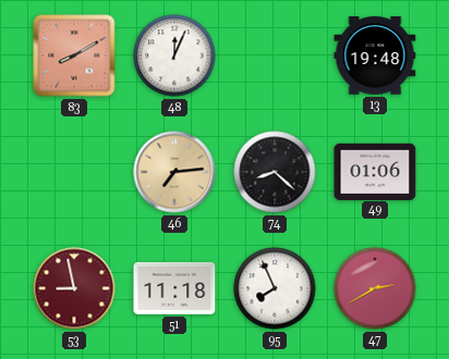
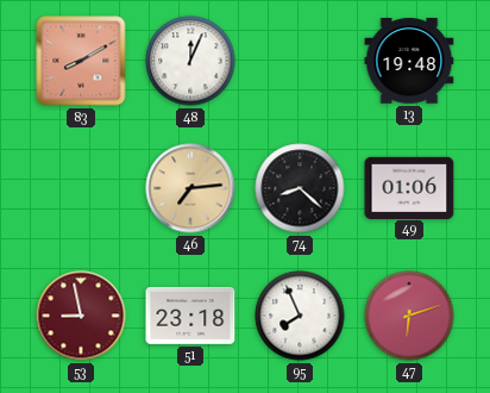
51: 11:18 -> 23:18 (190, 316)
47: 2:40 -> 6:12 (409, 316)
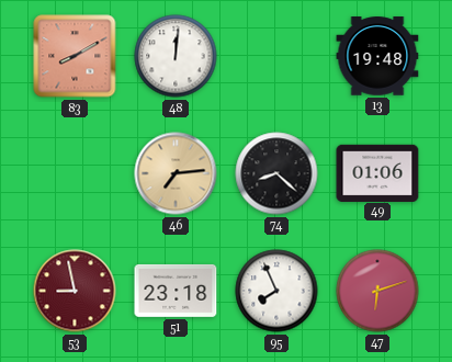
48: 12:04 -> 12:01 (176, 56)
